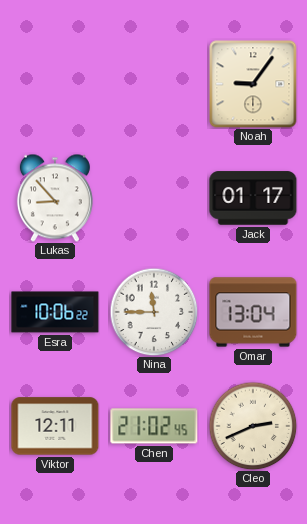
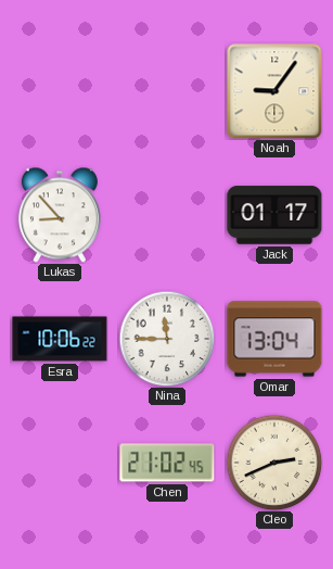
Viktor: 12:11 -> none (55, 426)
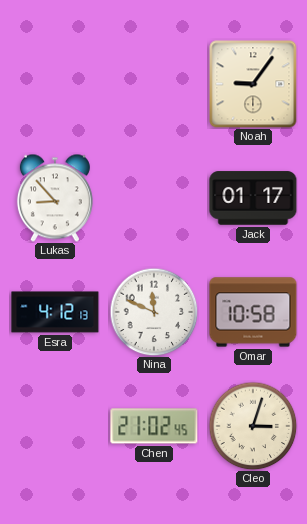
Esra: 10:06 -> 4:12 (55, 312)
Nina: 11:45 -> 11:49 (154, 312)
Omar: 13:04 -> 10:58 (253, 312)
Cleo: 2:41 -> 3:03 (253, 426)
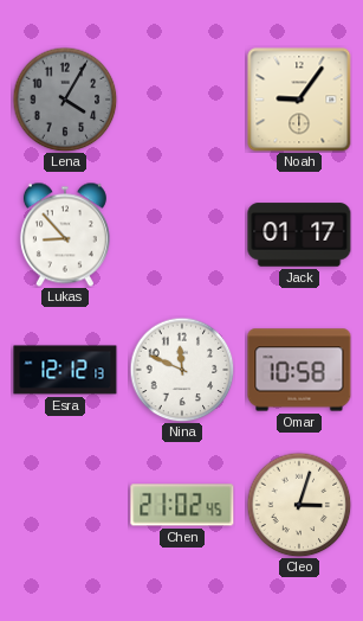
Lena: none -> 4:05 (65, 100)
Esra: 4:12 -> 12:12 (65, 370)
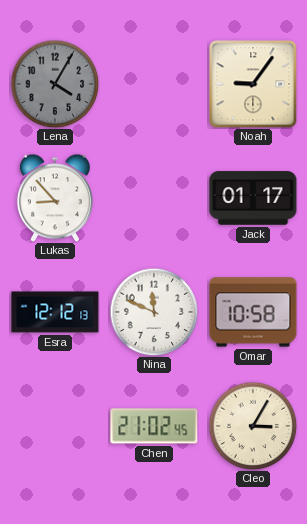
Cleo: 3:03 -> 3:05 (253, 426)
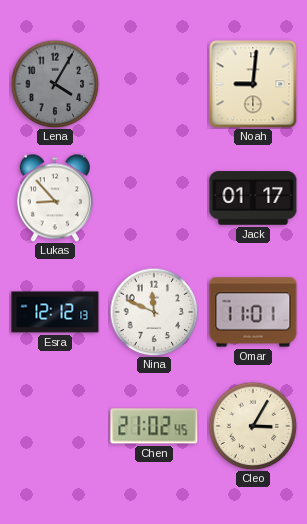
Noah: 9:06 -> 9:01 (253, 84)
Omar: 10:58 -> 11:01 (253, 312)
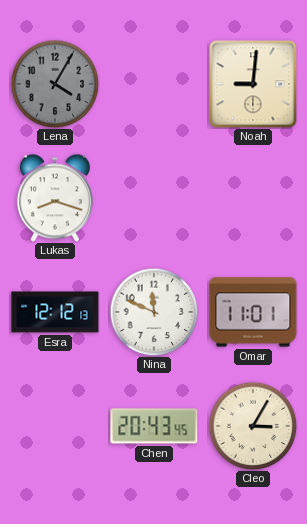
Lukas: 8:53 -> 8:18 (55, 198)
Jack: 01:17 -> none (253, 198)
Chen: 21:02 -> 20:43 (154, 426)
